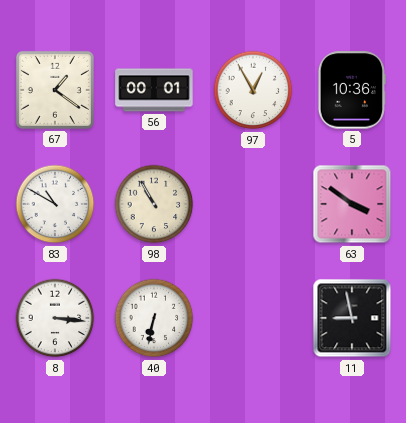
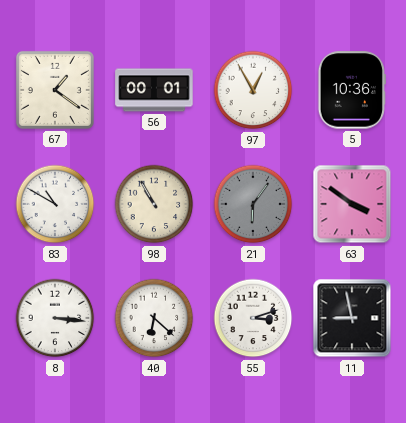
21: none -> 6:06 (253, 204)
40: 6:32 -> 6:22 (154, 318)
55: none -> 3:12 (253, 318)
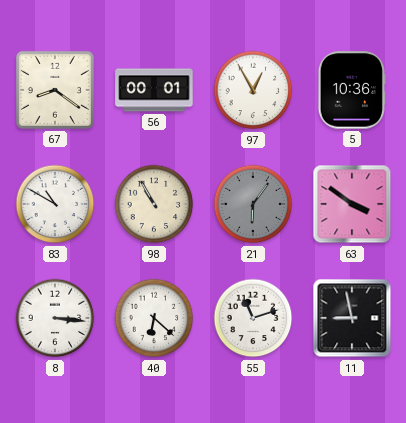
67: 1:21 -> 8:21 (55, 90)
55: 3:12 -> 11:12 (253, 318)
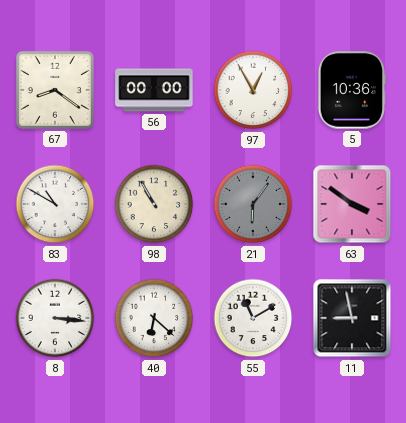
56: 00:01 -> 00:00 (154, 90)
55: 11:12 -> 11:10 (253, 318)
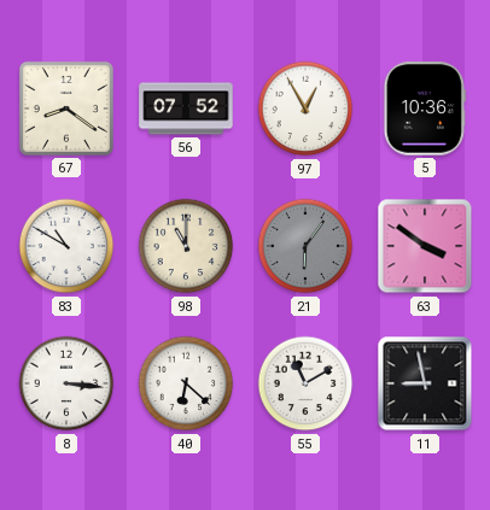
56: 00:00 -> 07:52 (186, 109)
98: 10:55 -> 11:00 (186, 246)
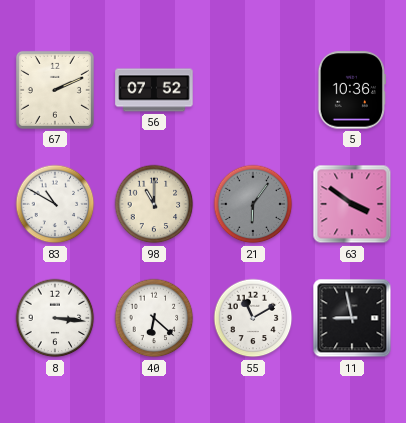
67: 8:21 -> 2:11 (55, 90)
97: 12:55 -> none (305, 109)
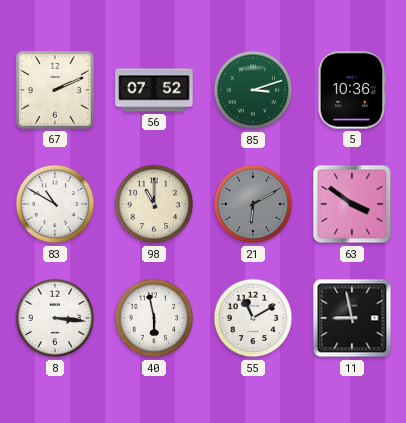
85: none -> 3:12 (253, 90)
21: 6:06 -> 6:10 (253, 204)
40: 6:22 -> 5:58 (154, 318)
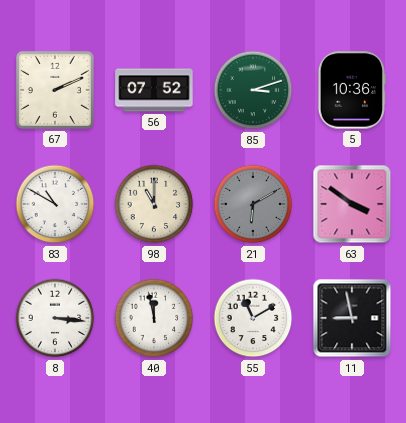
40: 5:58 -> 11:58 (154, 318)
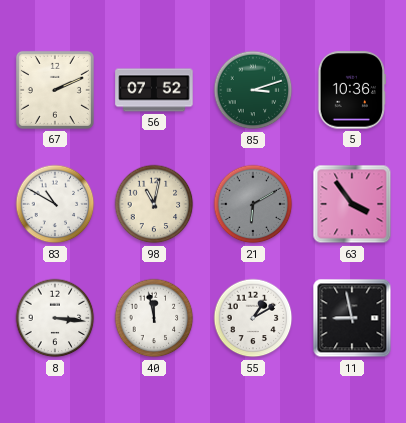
98: 11:00 -> 11:02 (154, 204)
63: 3:51 -> 3:54 (352, 204)
55: 11:10 -> 1:10 (253, 318)
